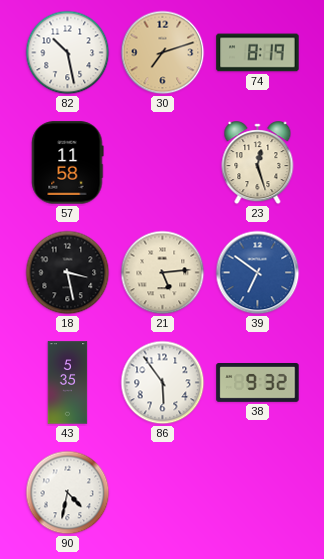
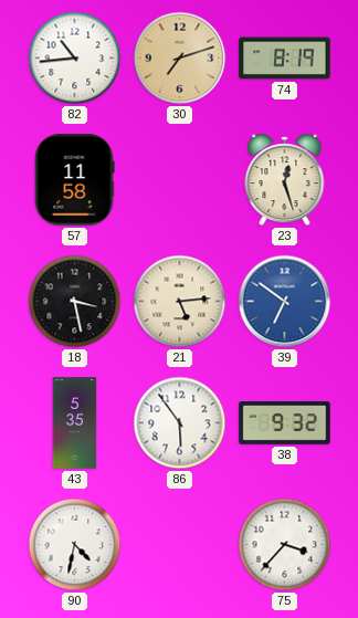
82: 10:28 -> 10:44 (75, 59)
75: none -> 3:37 (285, 545)
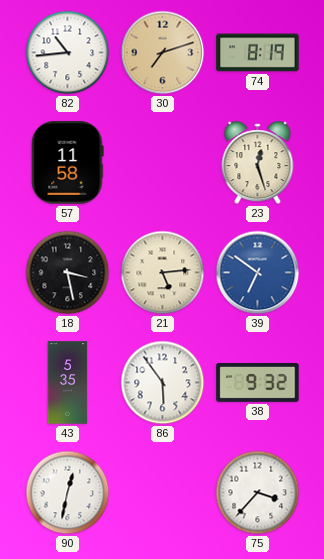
90: 4:32 -> 12:32 (68, 493)
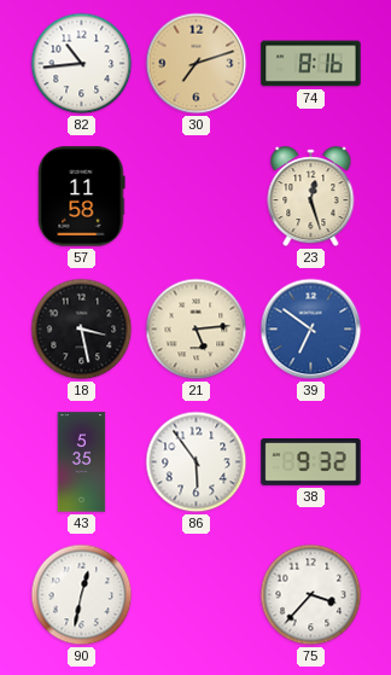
74: 8:19 -> 8:16 (311, 64)
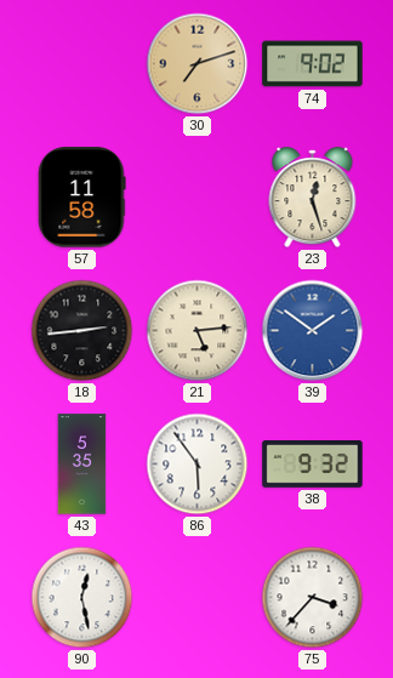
82: 10:44 -> none (82, 64)
74: 8:16 -> 9:02 (313, 64)
18: 3:28 -> 2:44 (82, 331)
39: 6:51 -> 1:51 (313, 331)
90: 12:32 -> 12:28 (82, 598)
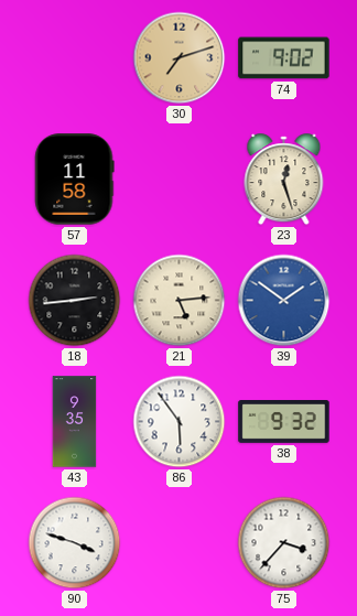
43: 5:35 -> 9:35 (75, 422)
90: 12:28 -> 3:48 (75, 543)
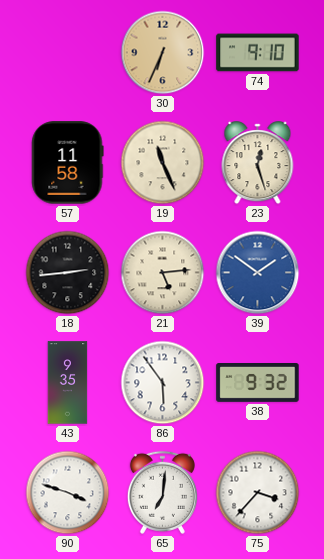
30: 7:12 -> 6:34 (163, 53)
74: 9:02 -> 9:10 (258, 53)
19: none -> 11:26 (163, 163)
65: none -> 7:01 (162, 492)
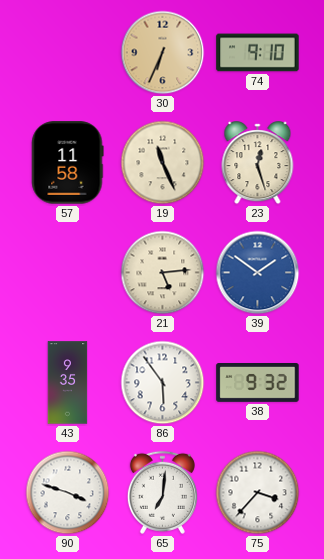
18: 2:44 -> none (68, 273)
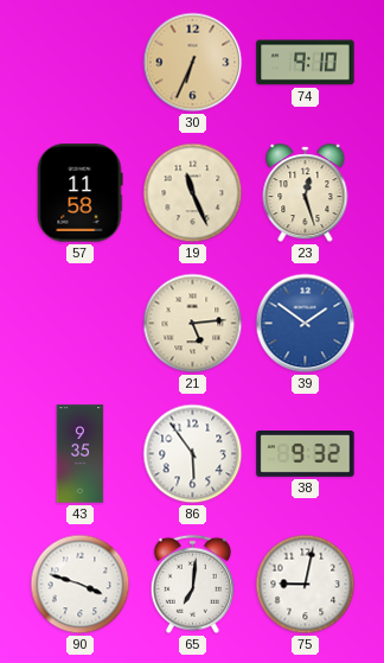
75: 3:37 -> 9:02 (306, 585)
